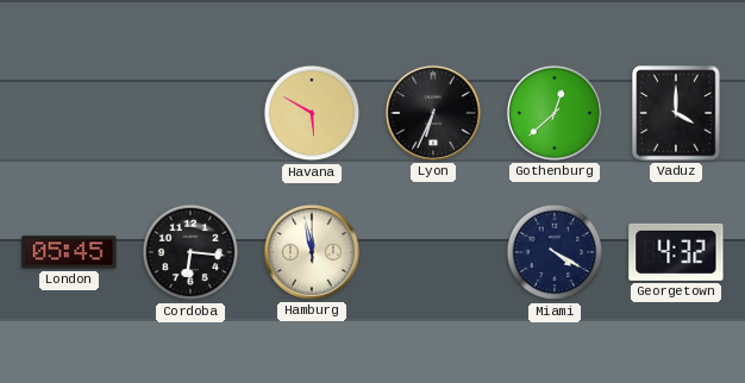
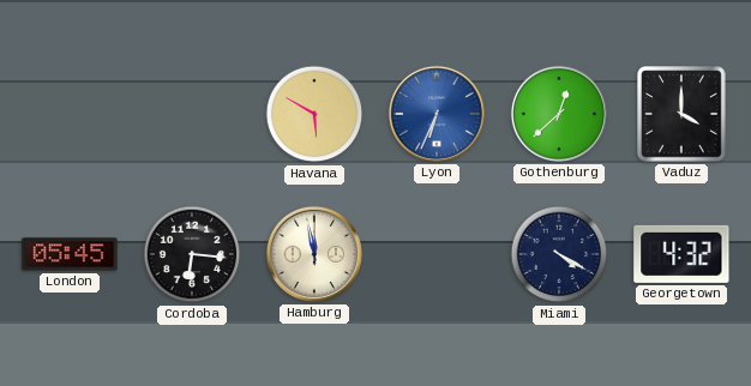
Lyon dial: black -> blue (437, 114)
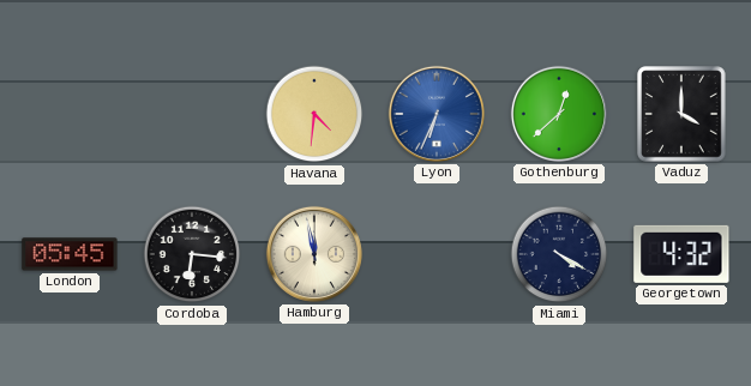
Havana: 5:50 -> 4:31 (314, 114)
